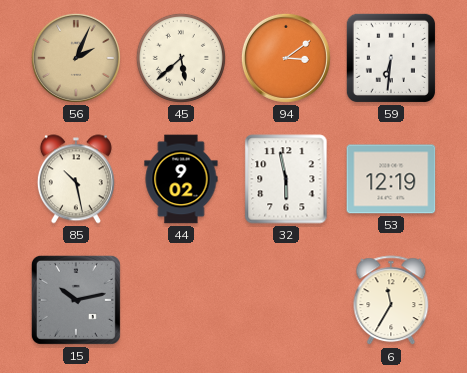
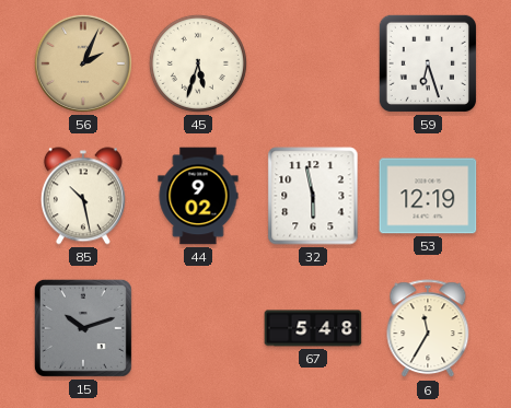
45: 5:38 -> 5:33 (198, 63)
94: 3:09 -> none (286, 58)
59: 6:31 -> 6:27 (428, 63)
15: 10:13 -> 10:12 (83, 328)
67: none -> 5:48 (313, 328)
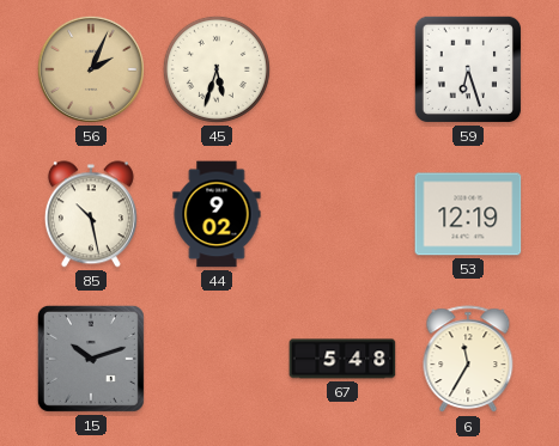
32: 5:58 -> none (313, 196)
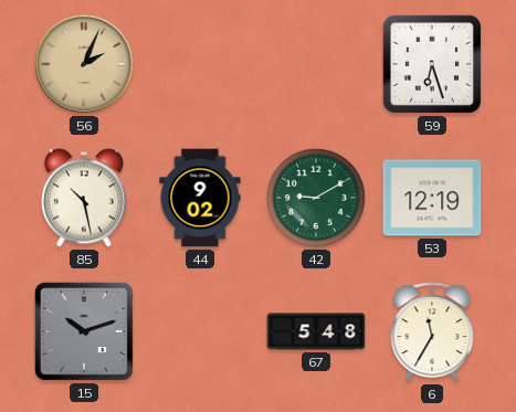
45: 5:33 -> none (217, 69)
42: none -> 9:10 (316, 198)
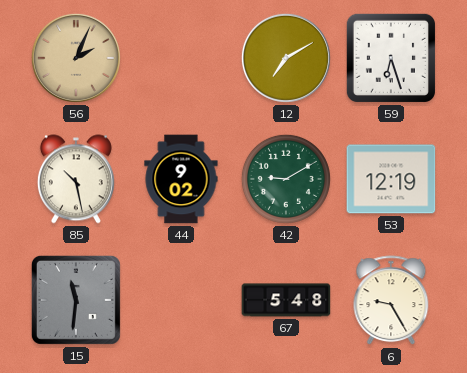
12: none -> 7:10 (286, 58)
15: 10:12 -> 11:31 (76, 300)
6: 11:35 -> 9:25 (391, 301)
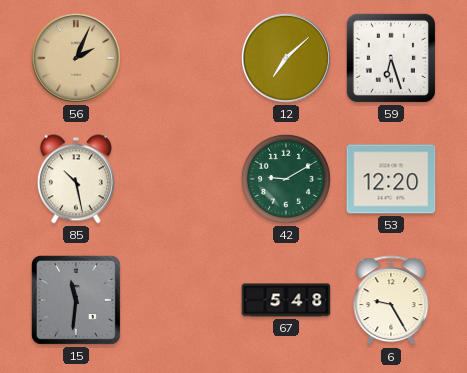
12: 7:10 -> 7:08 (286, 58)
44: 9:02 -> none (181, 179)
53: 12:19 -> 12:20 (391, 179)
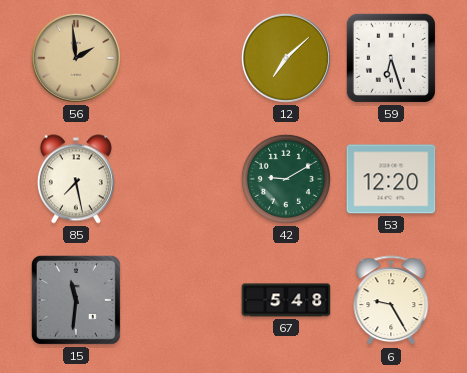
56: 2:04 -> 1:59 (76, 58)
85: 10:28 -> 7:28 (76, 179)
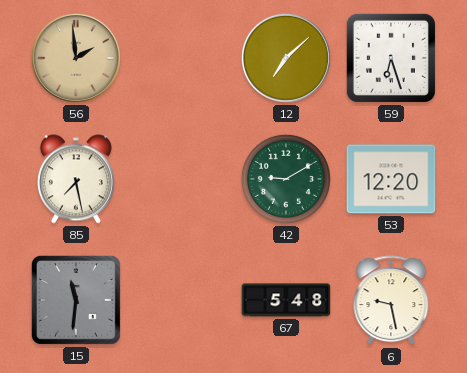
6: 9:25 -> 9:28 (391, 301)
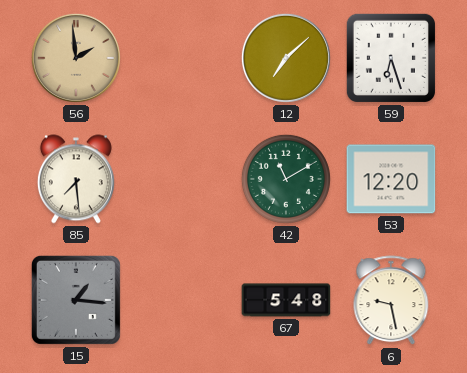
85: 7:28 -> 7:29 (76, 179)
42: 9:10 -> 11:10 (286, 179)
15: 11:31 -> 1:16 (76, 300)
